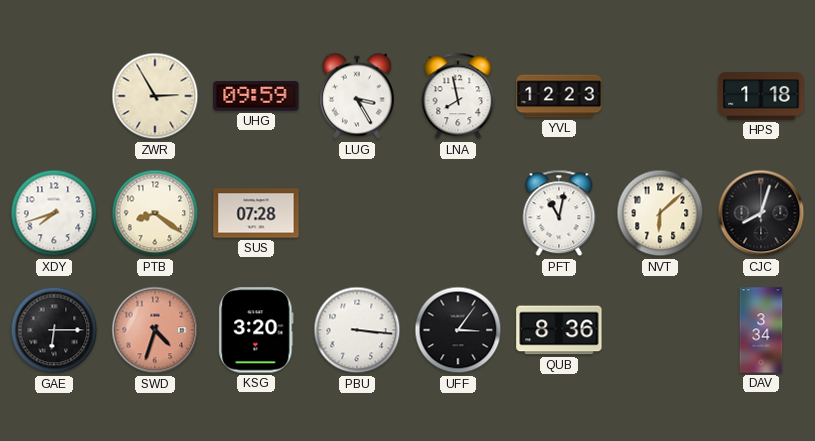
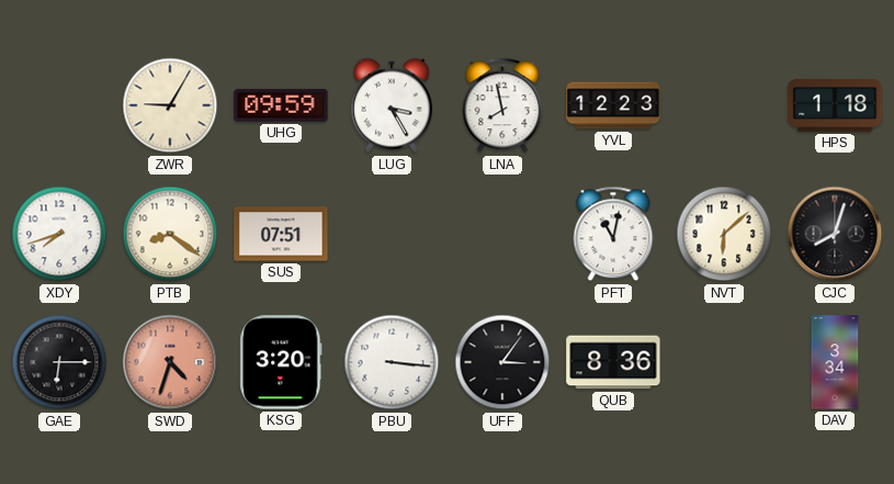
ZWR: 2:55 -> 9:05 (170, 105)
SUS: 07:28 -> 07:51 (281, 234)
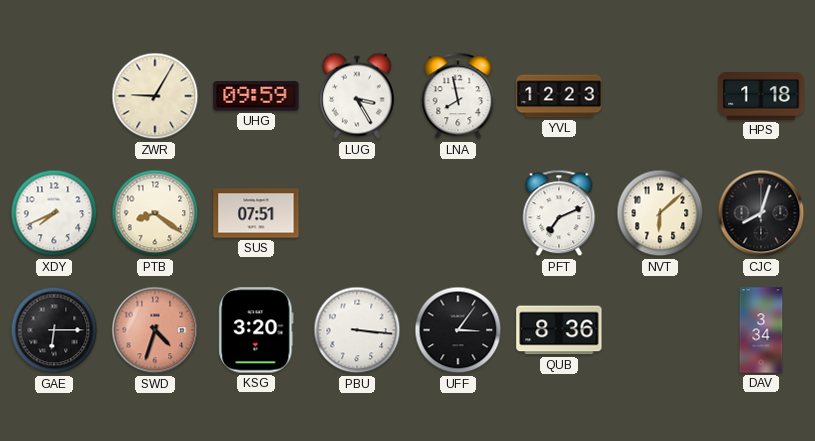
XDY: 7:42 -> 7:41 (54, 213)
PFT: 11:02 -> 7:11 (559, 213)
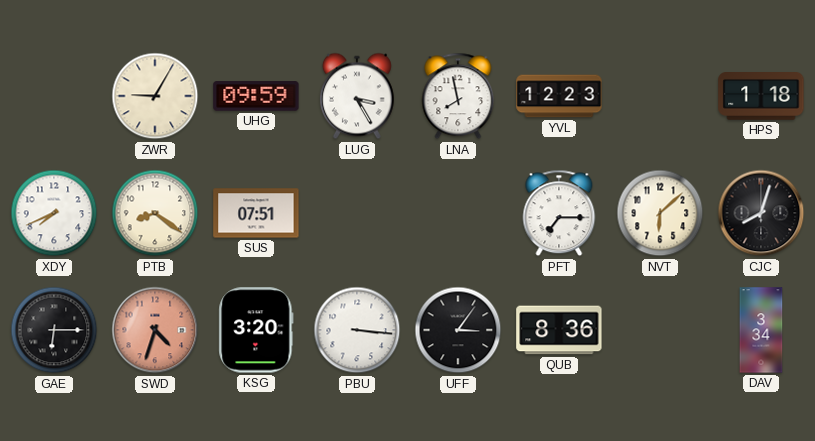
PFT: 7:11 -> 7:15 (559, 213)
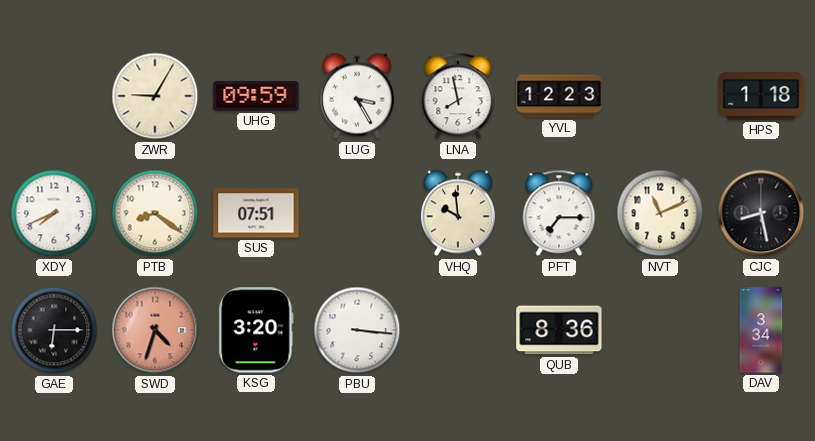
VHQ: none -> 9:59 (458, 213)
NVT: 6:08 -> 11:11 (660, 213)
CJC: 8:03 -> 8:28 (761, 213)
UFF: 3:06 -> none (458, 330)
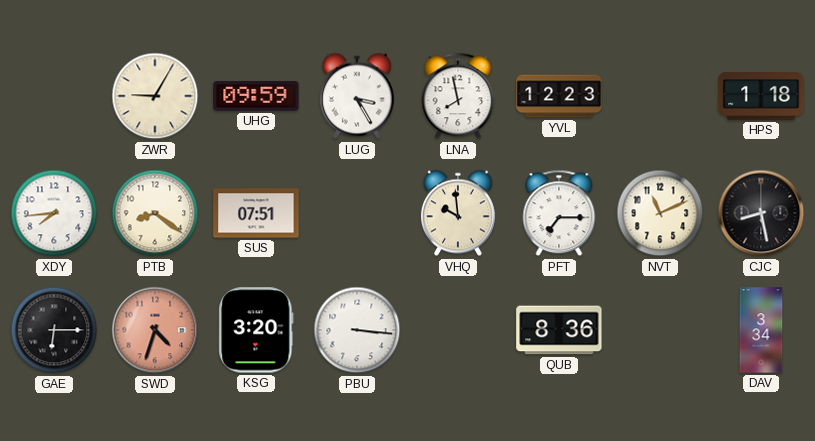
XDY: 7:41 -> 7:44 (54, 213)
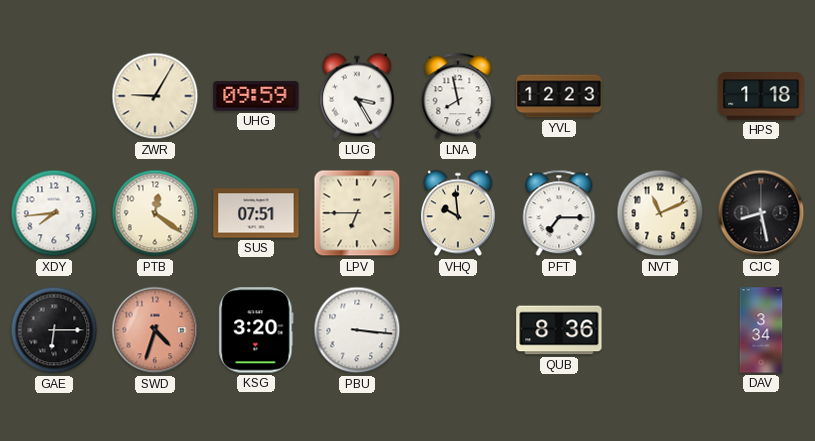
PTB: 8:21 -> 12:21 (155, 213)
LPV: none -> 6:45 (357, 213)
